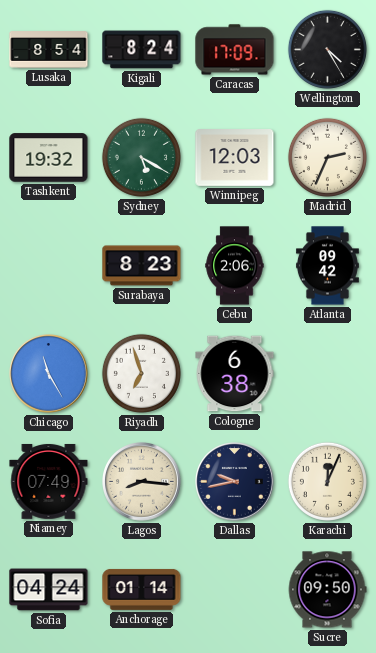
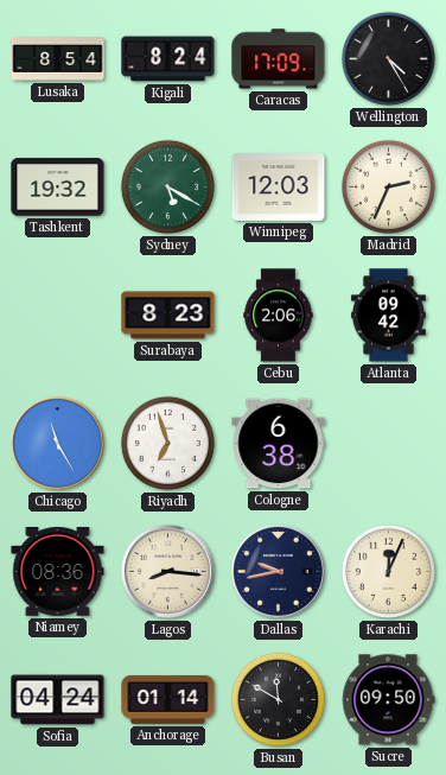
Niamey: 07:49 -> 08:36 (58, 571)
Busan: none -> 11:50 (278, 699)
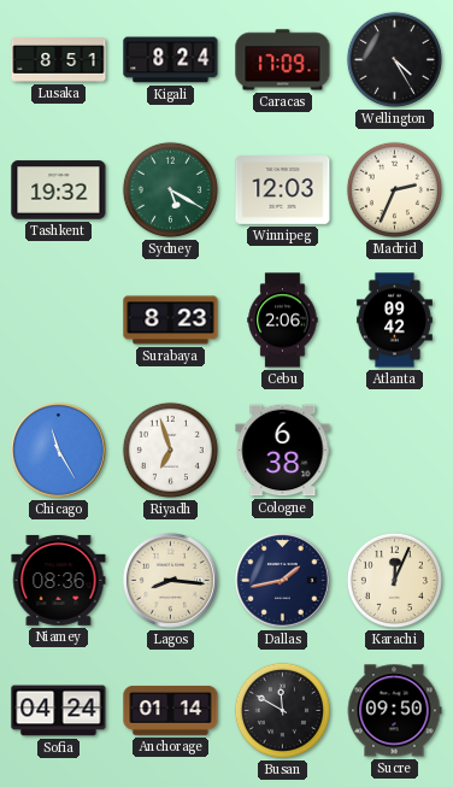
Lusaka: 8:54 -> 8:51 (59, 60)
Dallas: 9:43 -> 1:43 (283, 581)
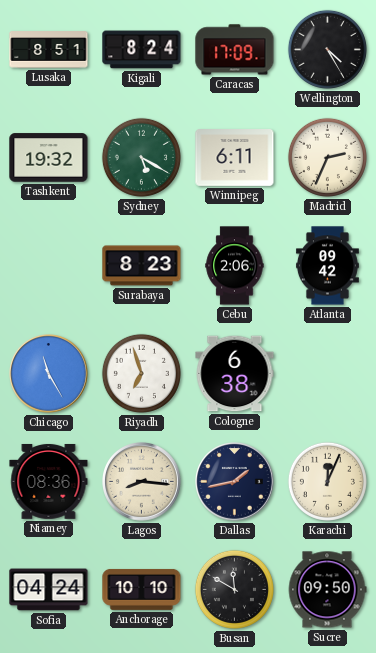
Winnipeg: 12:03 -> 6:11 (235, 158)
Anchorage: 01:14 -> 10:10 (142, 589)
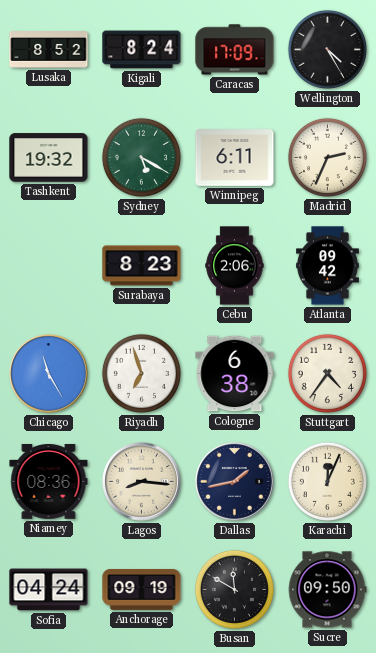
Lusaka: 8:51 -> 8:52 (49, 50)
Stuttgart: none -> 4:36 (327, 373)
Anchorage: 10:10 -> 09:19 (142, 589)
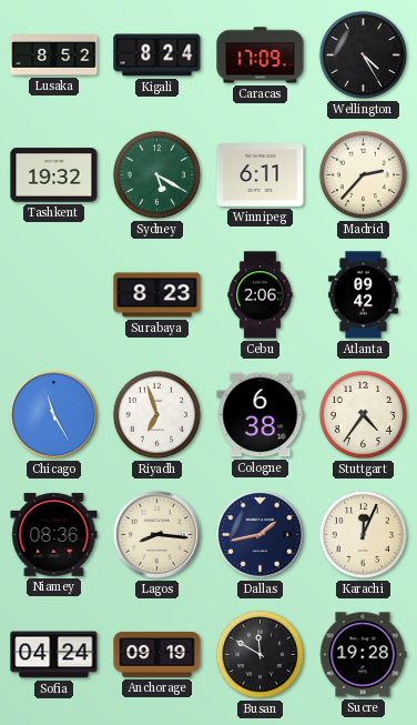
Madrid: 2:34 -> 2:37 (363, 174)
Sucre: 09:50 -> 19:28 (363, 655)
